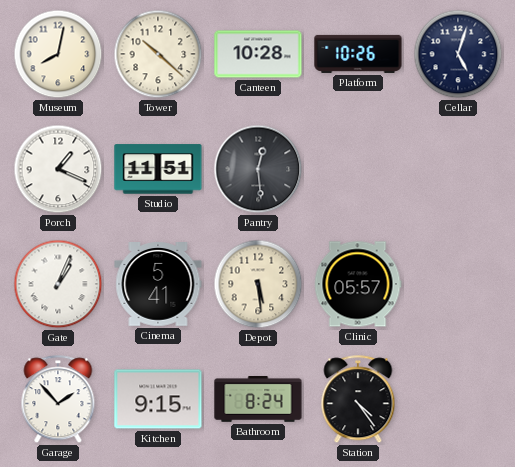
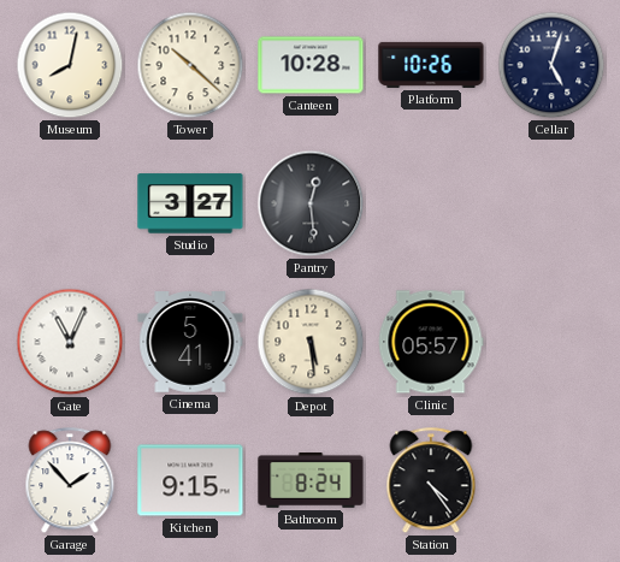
Porch: 1:19 -> none (58, 169)
Studio: 11:51 -> 3:27 (190, 203)
Gate: 1:04 -> 11:04 (70, 342)
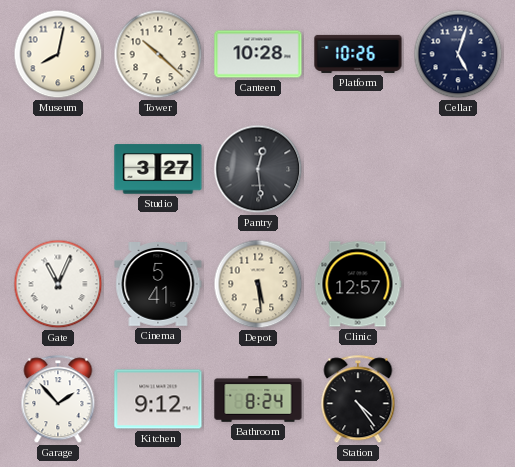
Clinic: 05:57 -> 12:57 (358, 284)
Kitchen: 9:15 -> 9:12 (158, 399)
